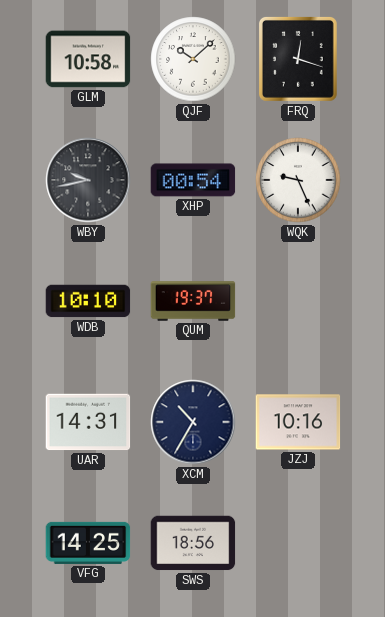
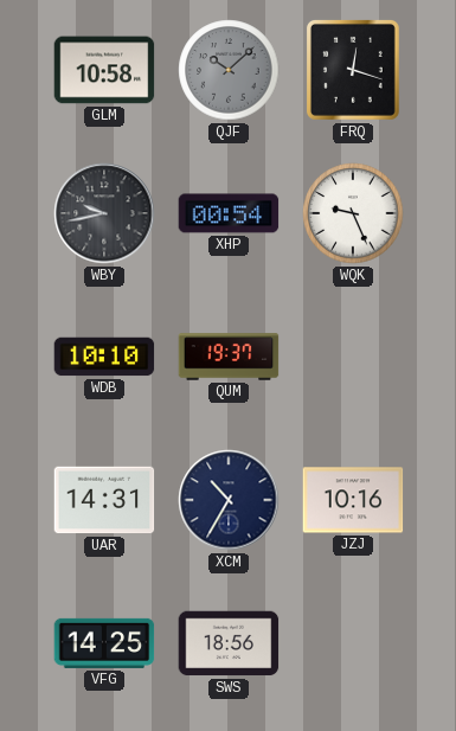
QJF dial: white -> grey (229, 70)
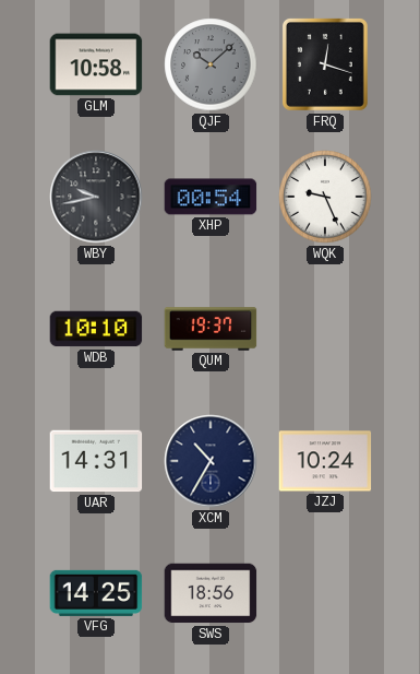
JZJ: 10:16 -> 10:24 (325, 461)
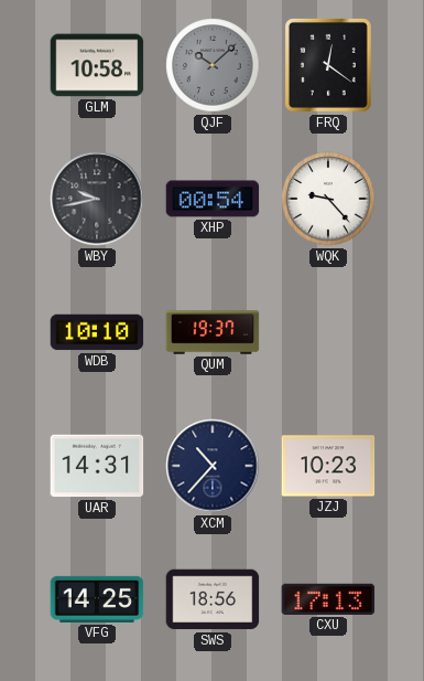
FRQ: 12:18 -> 12:21 (328, 65)
WQK: 9:26 -> 9:23 (328, 199)
XCM: 10:35 -> 10:37 (213, 466)
JZJ: 10:24 -> 10:23 (328, 466)
CXU: none -> 17:13 (328, 599)
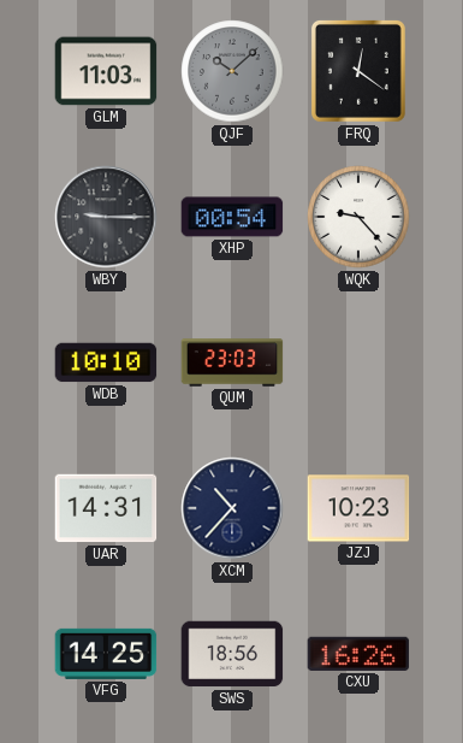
GLM: 10:58 -> 11:03 (106, 71)
WBY: 9:43 -> 9:15 (106, 217)
QUM: 19:37 -> 23:03 (232, 362)
CXU: 17:13 -> 16:26 (358, 654)
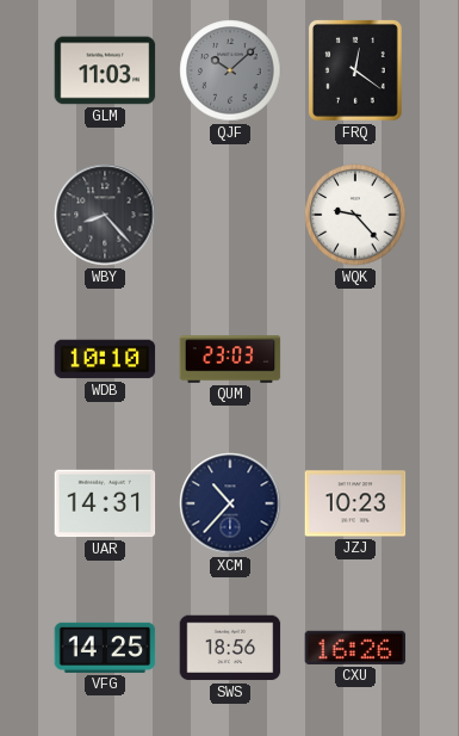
WBY: 9:15 -> 8:23 (105, 215)
XHP: 00:54 -> none (232, 217)
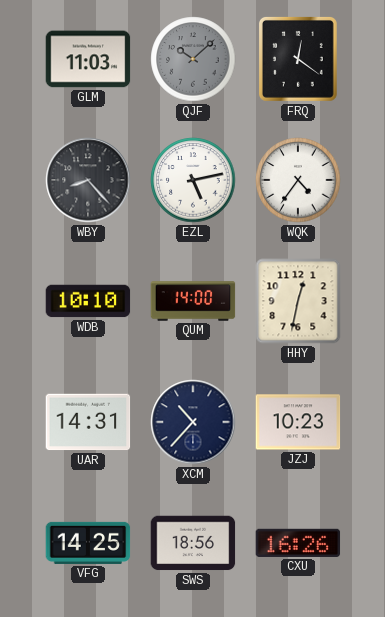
EZL: none -> 5:13 (193, 180)
WQK: 9:23 -> 4:36 (298, 180)
QUM: 23:03 -> 14:00 (193, 301)
HHY: none -> 12:32 (298, 301)
